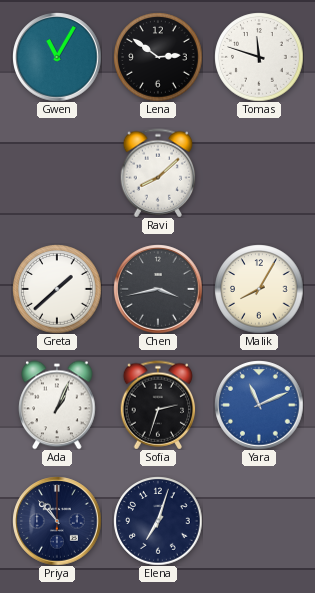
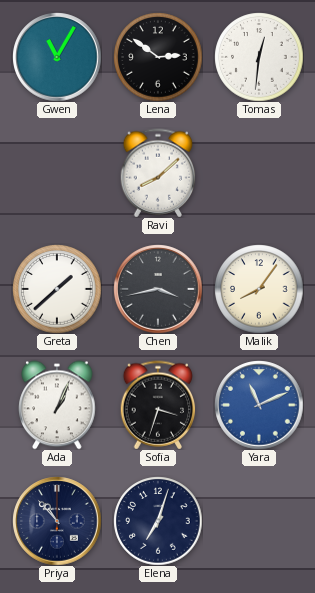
Tomas: 11:48 -> 12:31 (259, 57)
Malik: 8:05 -> 8:06 (259, 289)
Sofia: 2:33 -> 3:33 (158, 405)
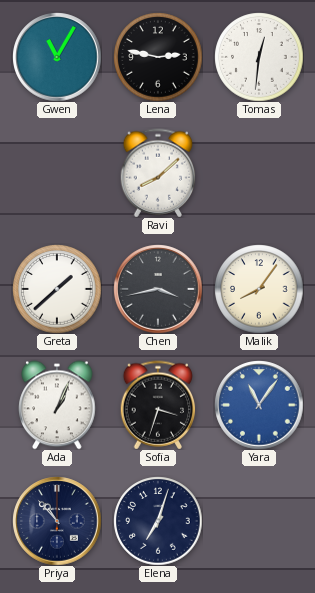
Lena: 2:51 -> 2:47 (158, 57)
Yara: 11:11 -> 11:06 (259, 405)
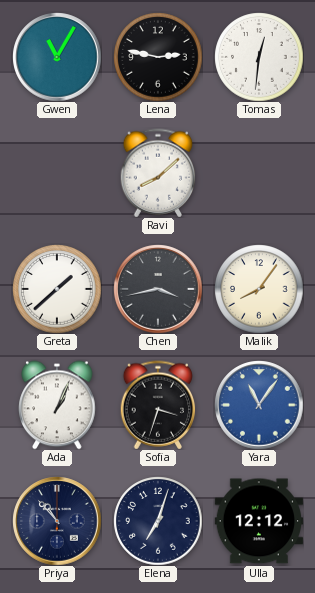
Ulla: none -> 12:12 (258, 521)
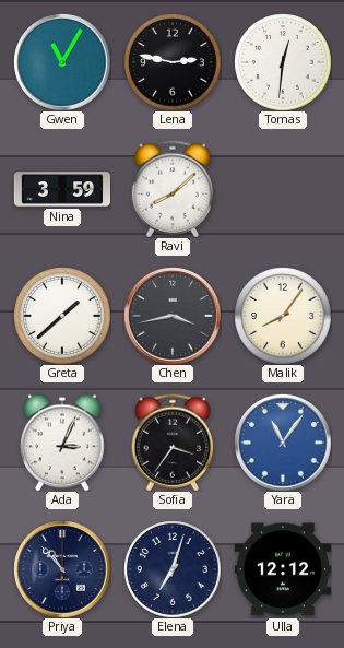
Nina: none -> 3:59 (62, 189)
Ada: 1:04 -> 3:04 (62, 443)
Sofia: 3:33 -> 3:36 (173, 443)
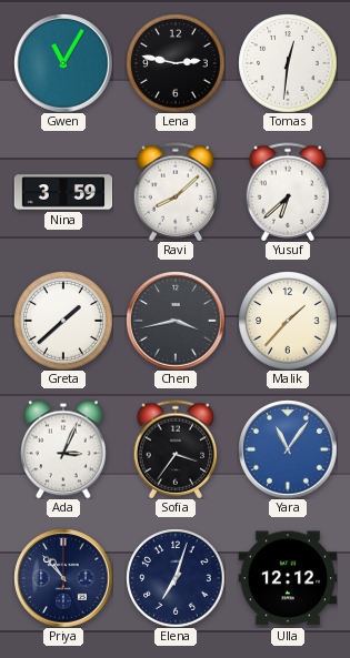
Yusuf: none -> 6:38 (288, 192)
Malik: 8:06 -> 1:37 (288, 321)
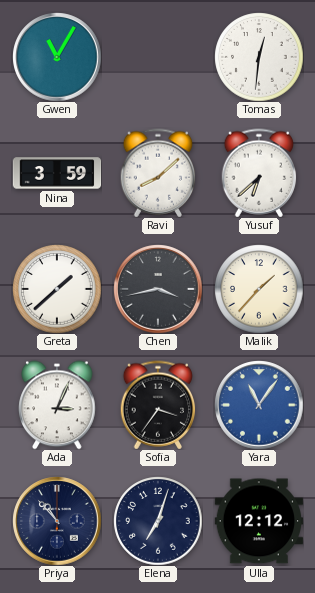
Lena: 2:47 -> none (176, 63)
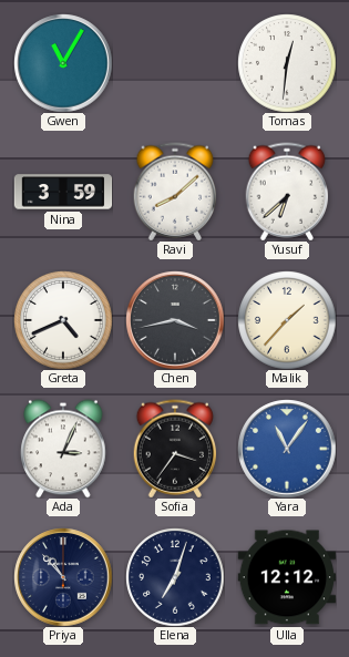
Greta: 1:38 -> 4:41 (63, 320)
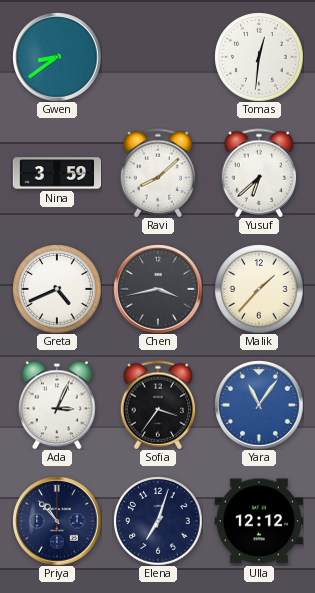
Gwen: 11:05 -> 8:39 (57, 57)
